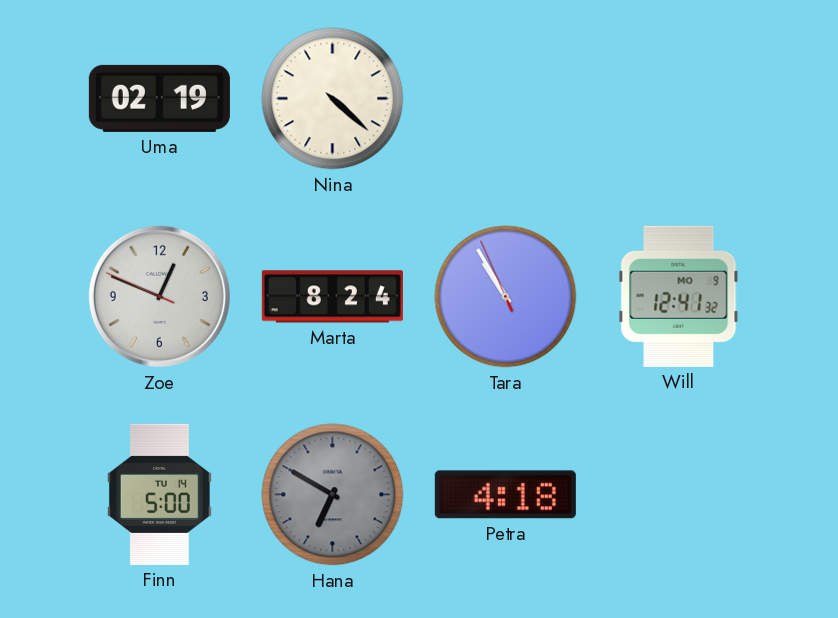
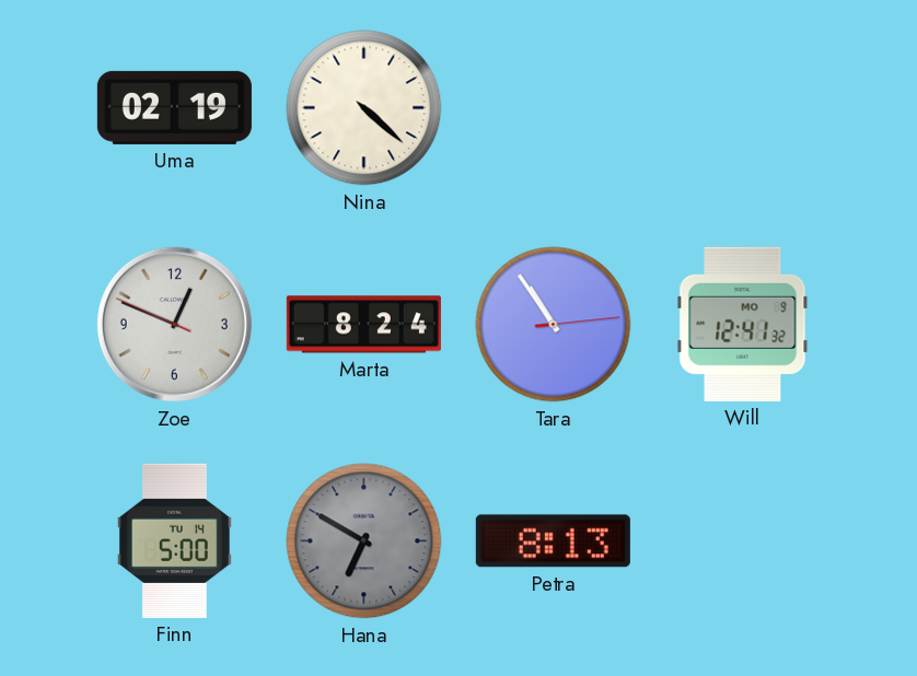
Tara: 10:54:56 -> 10:54:14 (554, 325)
Petra: 4:18 -> 8:13 (553, 541)
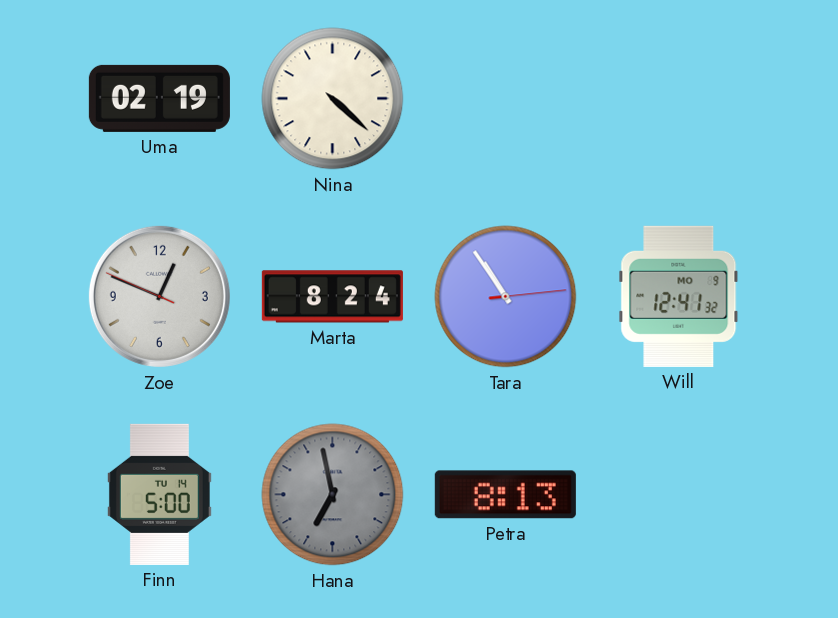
Hana: 6:50 -> 6:58 (333, 495)
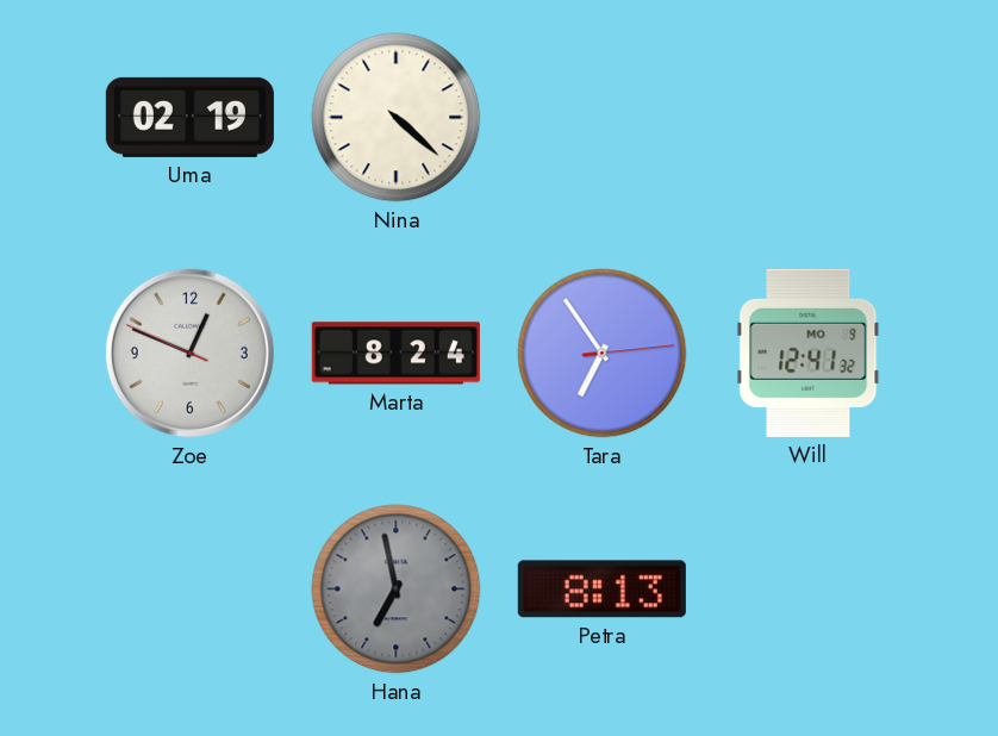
Tara: 10:54 -> 6:54 (603, 354)
Finn: 5:00 -> none (159, 494)
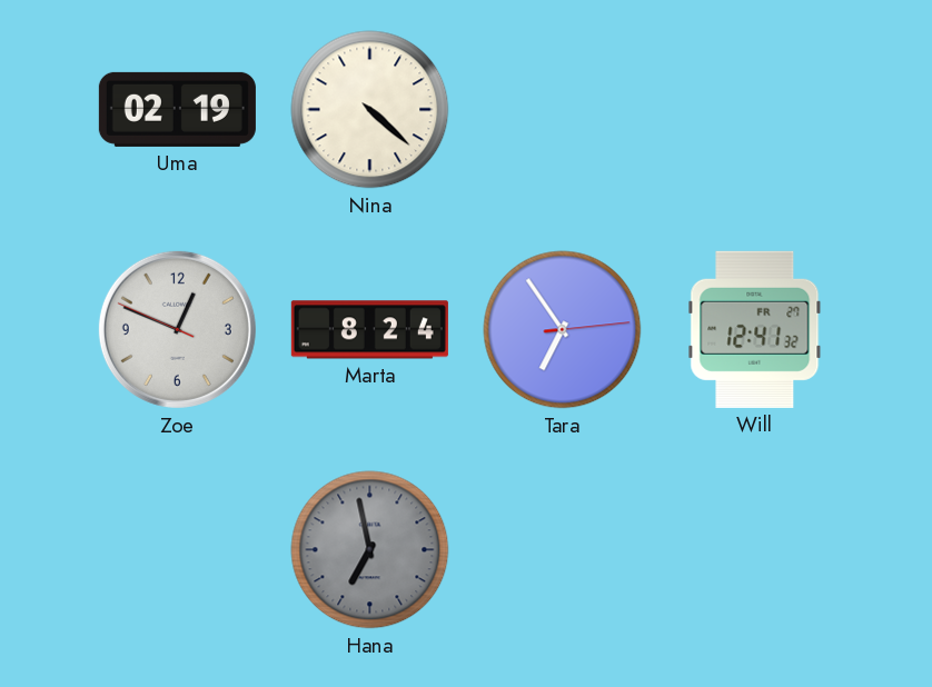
Will date: MO 9 -> FR 27 (755, 329)
Petra: 8:13 -> none (601, 590)
